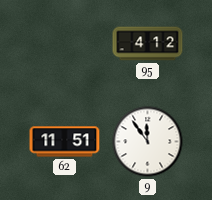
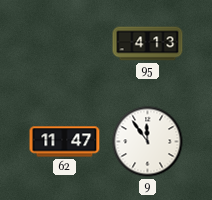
95: 4:12 -> 4:13 (148, 44)
62: 11:51 -> 11:47 (65, 142)
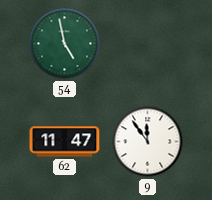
54: none -> 4:58 (65, 44)
95: 4:13 -> none (148, 44)
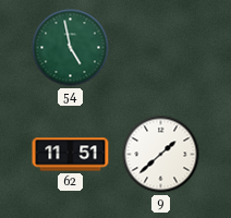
62: 11:47 -> 11:51 (71, 155)
9: 11:54 -> 1:38 (161, 155)
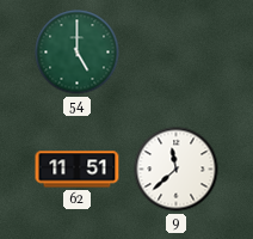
54: 4:58 -> 5:00 (78, 53)
9: 1:38 -> 11:38 (177, 170)
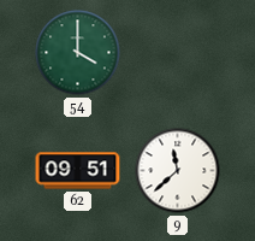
54: 5:00 -> 4:00 (78, 53)
62: 11:51 -> 09:51 (78, 171)
